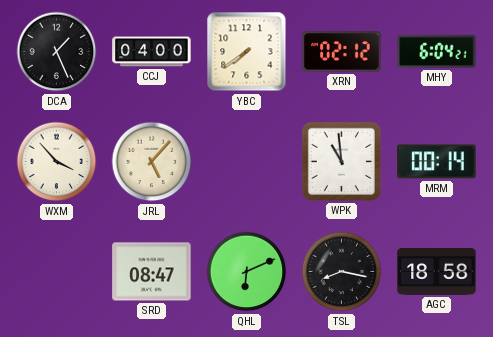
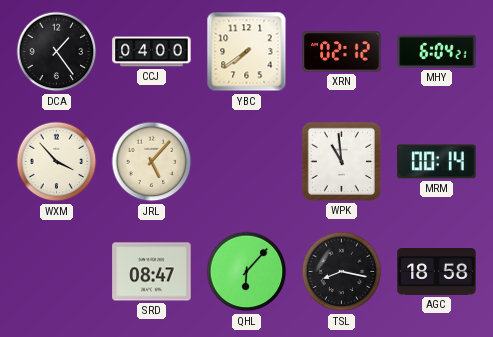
DCA: 1:26 -> 1:24 (57, 52)
QHL: 6:11 -> 6:07 (247, 272)
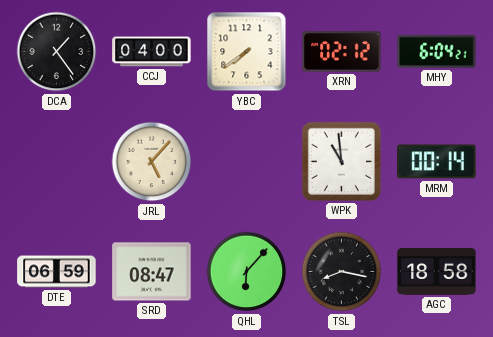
WXM: 3:53 -> none (57, 162)
DTE: none -> 06:59 (57, 272)
